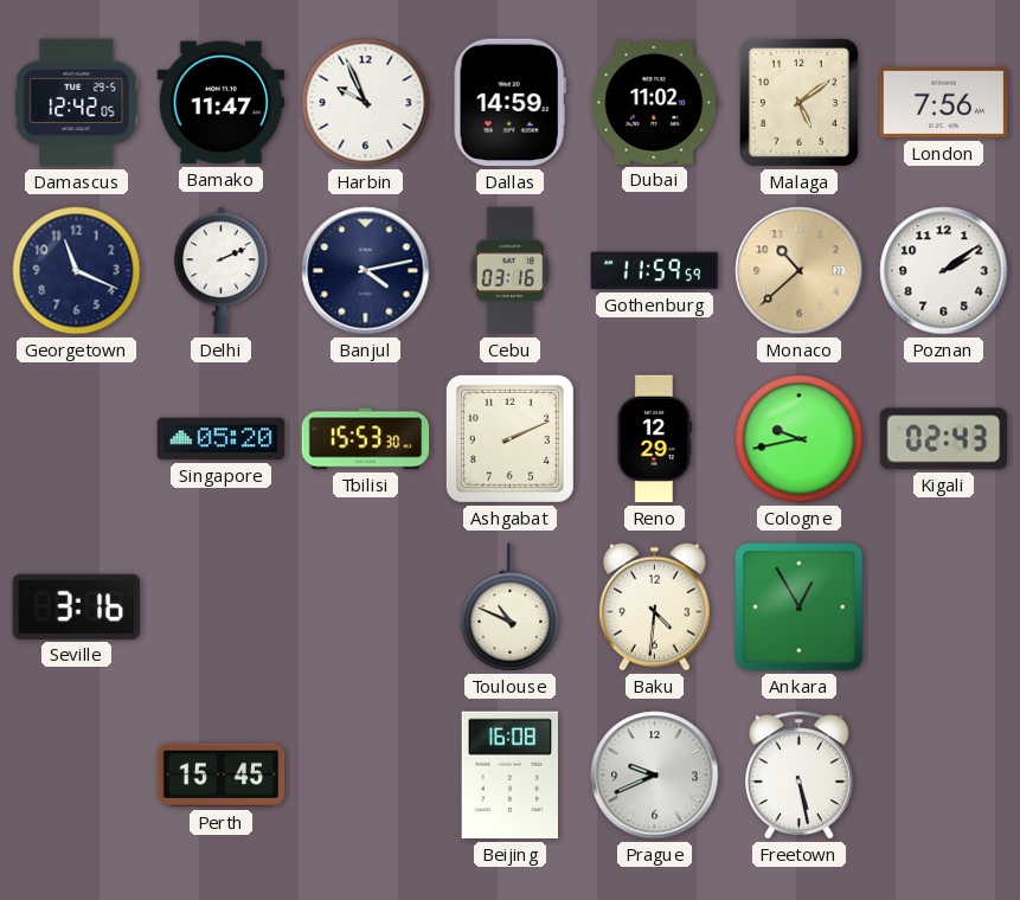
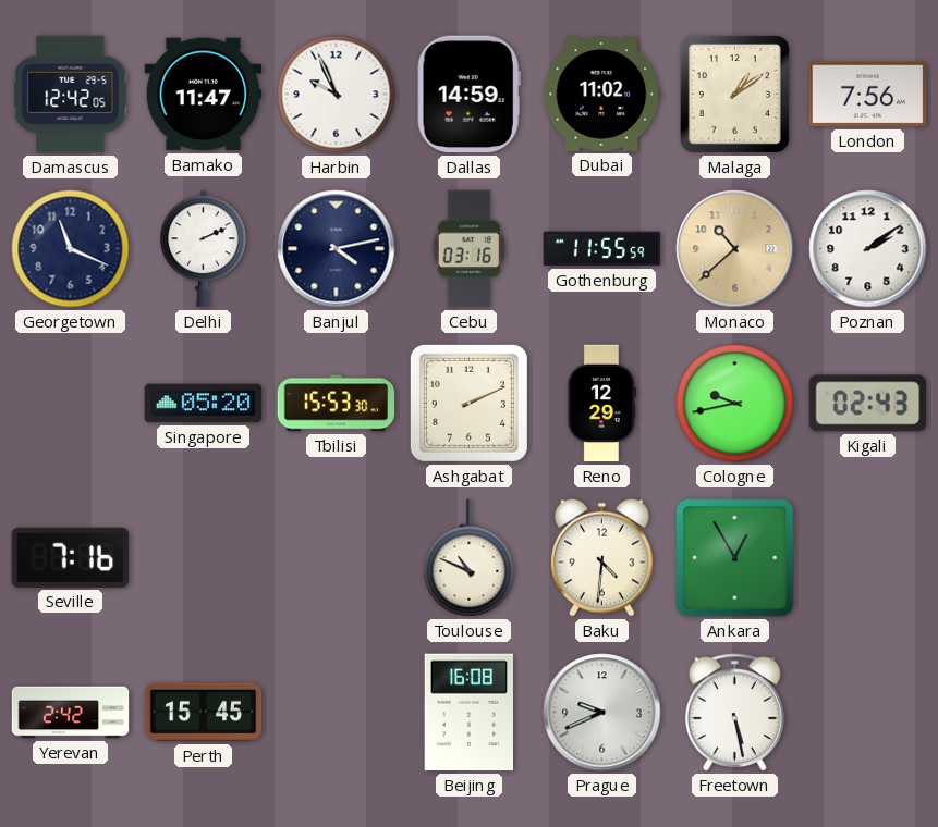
Malaga: 5:09 -> 1:09 (734, 94)
Gothenburg: 11:59 -> 11:55 (602, 249)
Seville: 3:16 -> 7:16 (71, 557)
Yerevan: none -> 2:42 (71, 713)
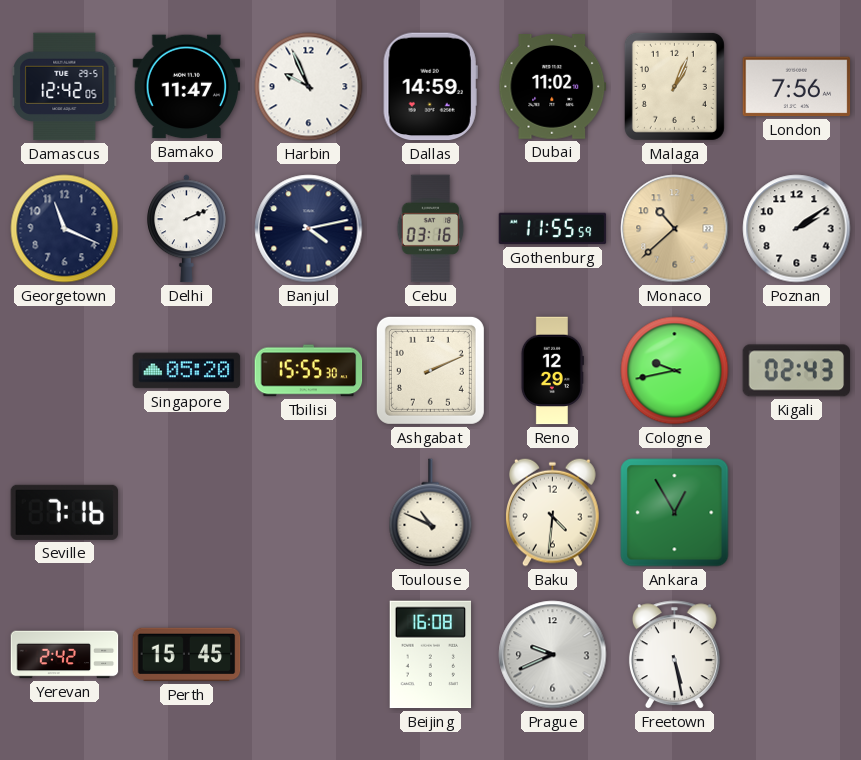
Malaga: 1:09 -> 1:04 (674, 86)
Tbilisi: 15:53 -> 15:55 (309, 371)
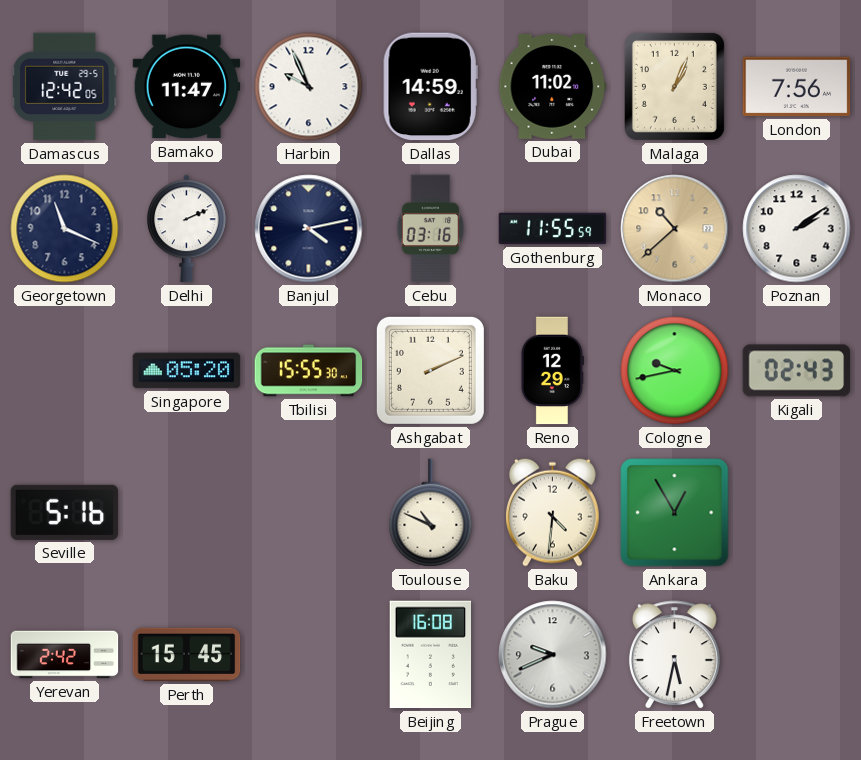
Seville: 7:16 -> 5:16 (65, 512)
Freetown: 5:28 -> 5:32 (674, 655)
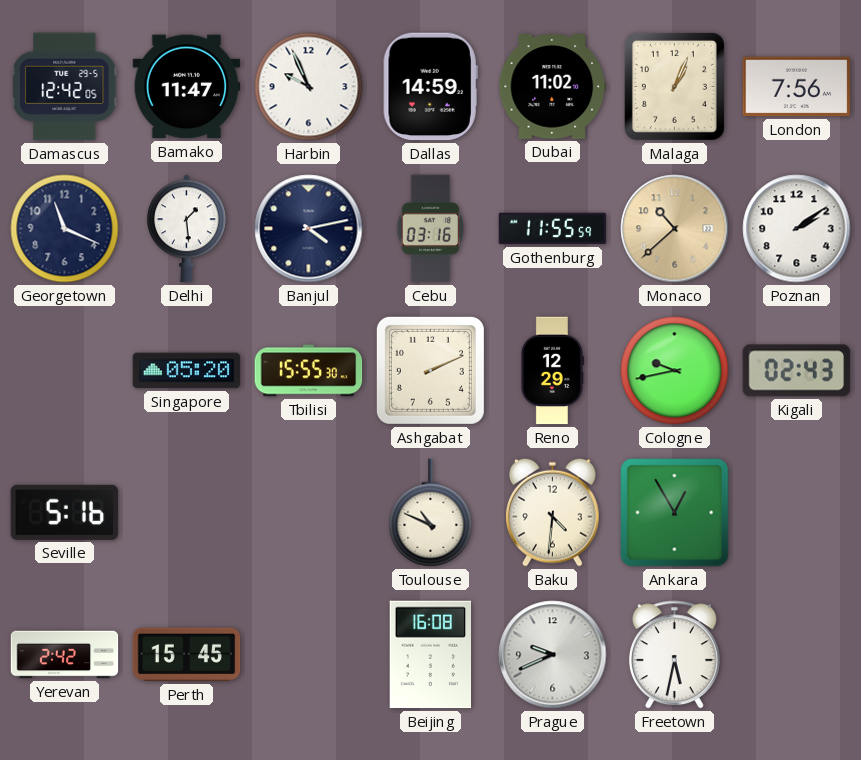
Delhi: 2:11 -> 1:29 (187, 229)
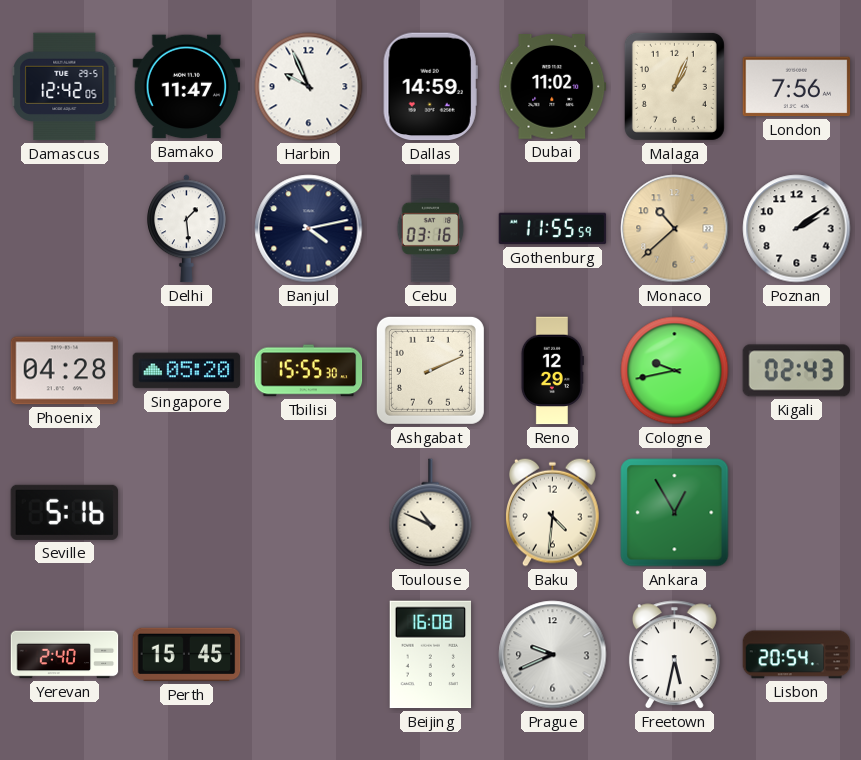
Georgetown: 11:19 -> none (65, 229)
Phoenix: none -> 04:28 (65, 371)
Yerevan: 2:42 -> 2:40 (65, 655)
Lisbon: none -> 20:54 (797, 655)
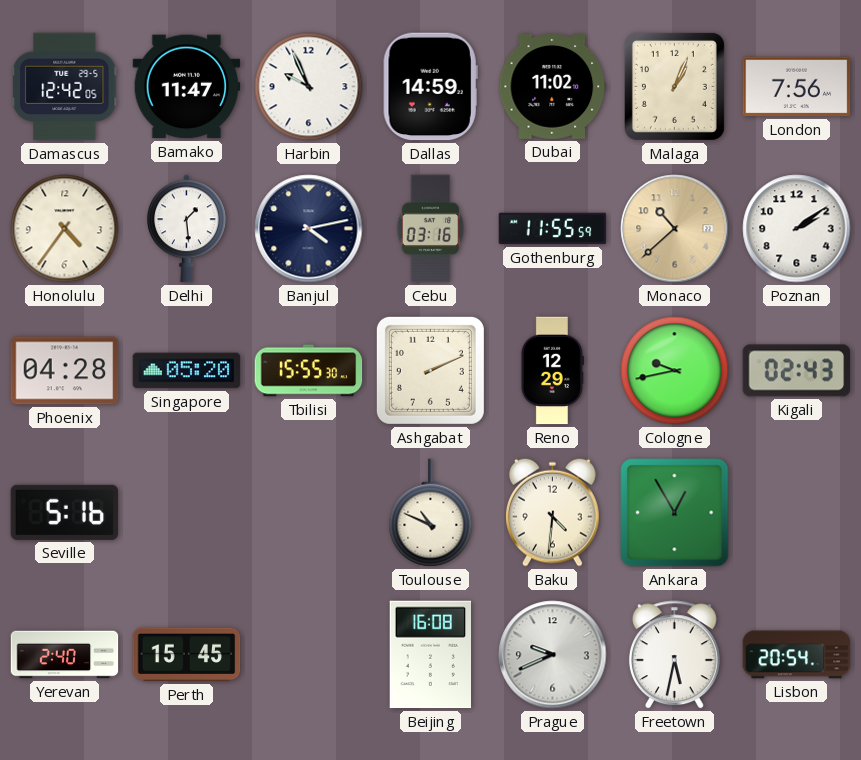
Honolulu: none -> 4:36 (65, 229)
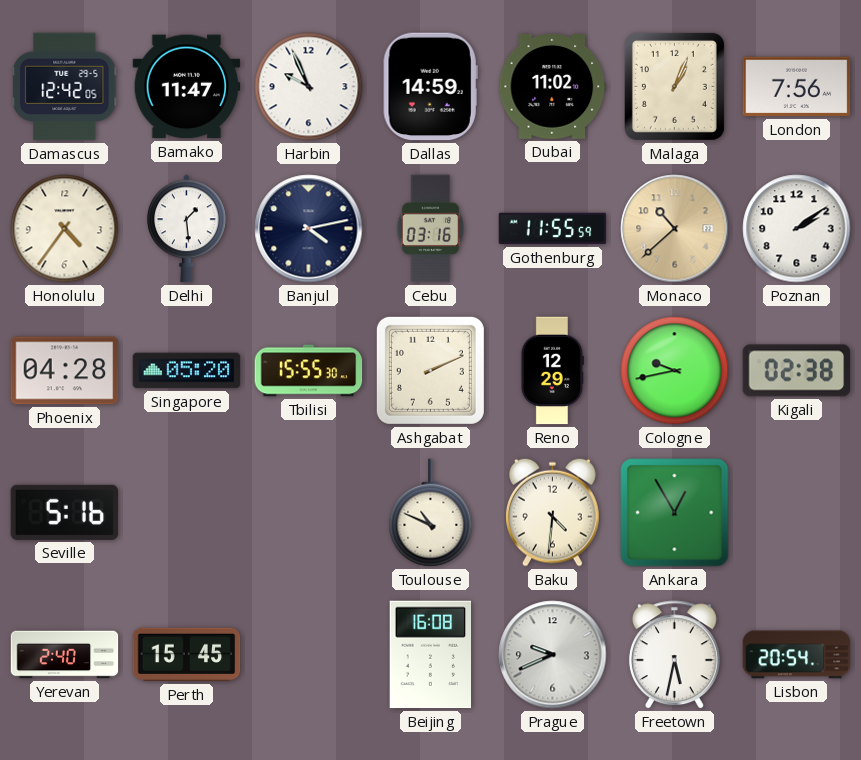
Kigali: 02:43 -> 02:38 (797, 371)
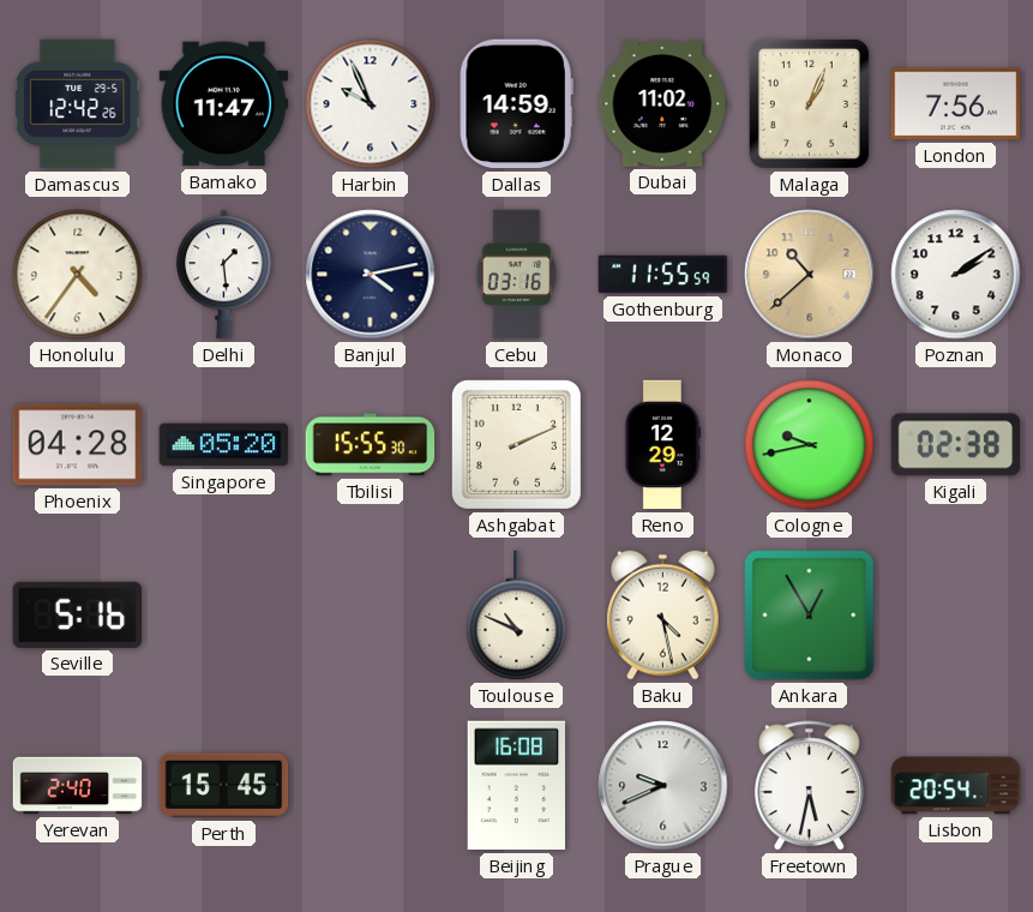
Damascus: 12:42:05 -> 12:42:26 (78, 104)
Baku: 4:31 -> 4:28 (663, 614)
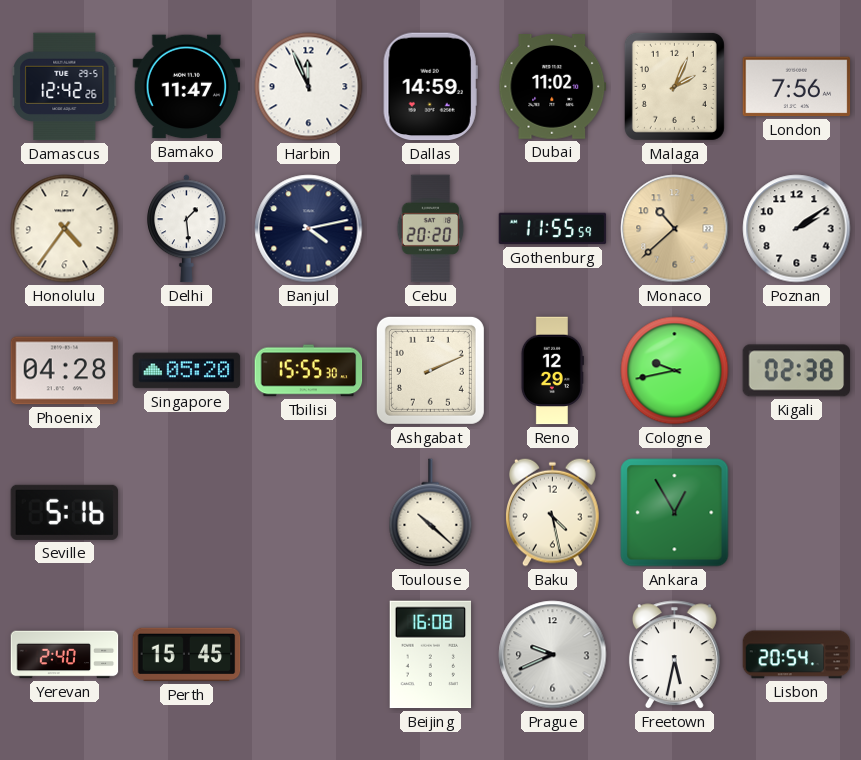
Harbin: 9:56 -> 11:56 (309, 87)
Malaga: 1:04 -> 2:04 (674, 86)
Cebu: 03:16 -> 20:20 (431, 229)
Toulouse: 10:49 -> 10:22 (431, 513)
